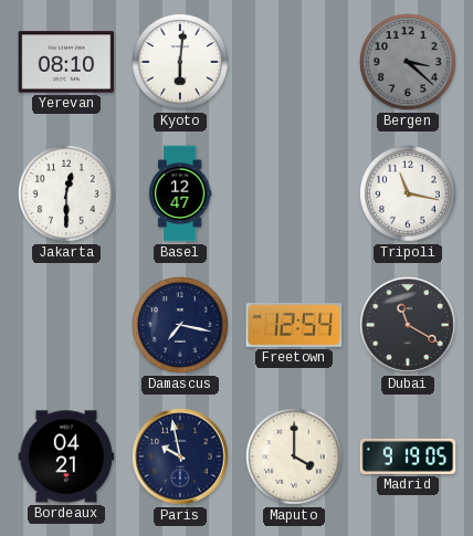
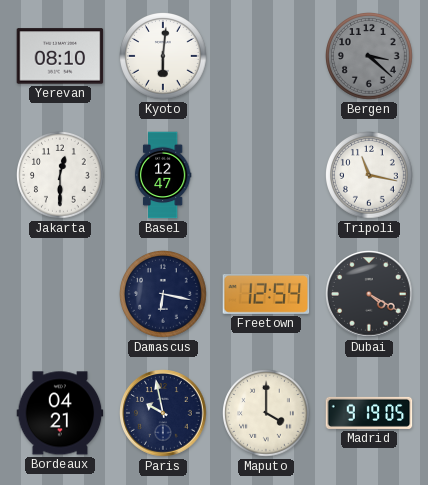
Damascus: 7:17 -> 6:17 (164, 295)
Dubai: 11:20 -> 4:20 (369, 294)
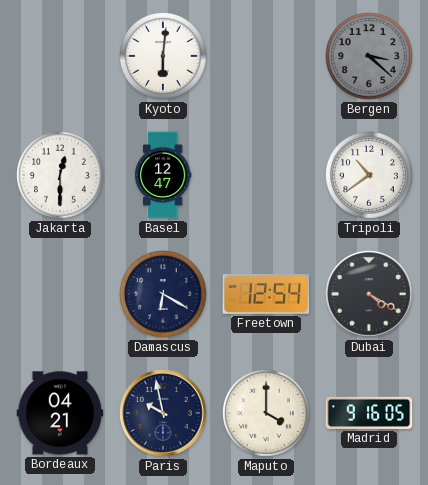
Yerevan: 08:10 -> none (60, 56)
Tripoli: 11:17 -> 10:39 (370, 176)
Damascus: 6:17 -> 6:20 (164, 295)
Madrid: 9:19 -> 9:16 (369, 413)
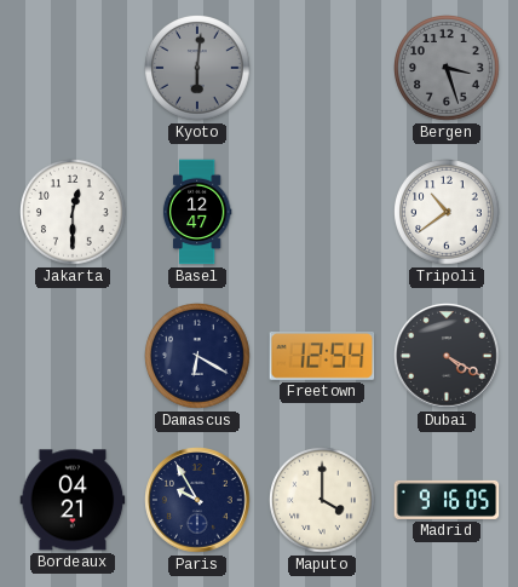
Kyoto dial: white -> grey (198, 69)
Bergen: 3:22 -> 3:27 (448, 69)
Paris: 9:58 -> 9:55 (197, 500)
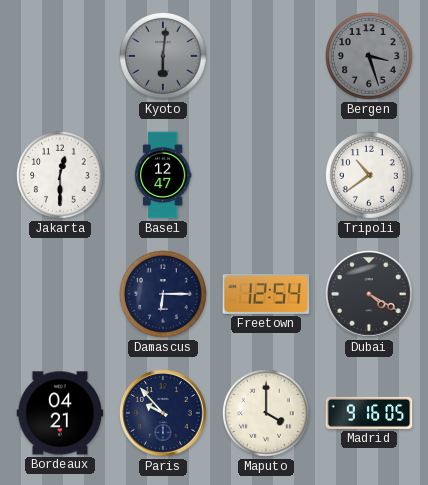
Damascus: 6:20 -> 6:15 (164, 295)
Paris: 9:55 -> 9:53 (163, 413)
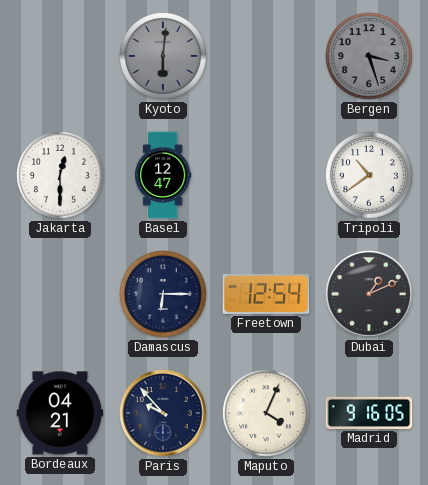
Dubai: 4:20 -> 1:11 (369, 294)
Maputo: 4:00 -> 4:04 (267, 414)
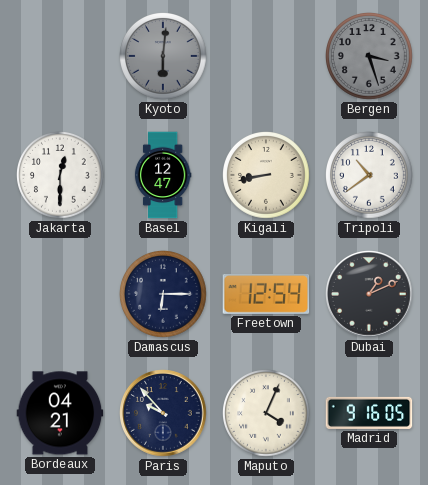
Kigali: none -> 8:43 (267, 176)
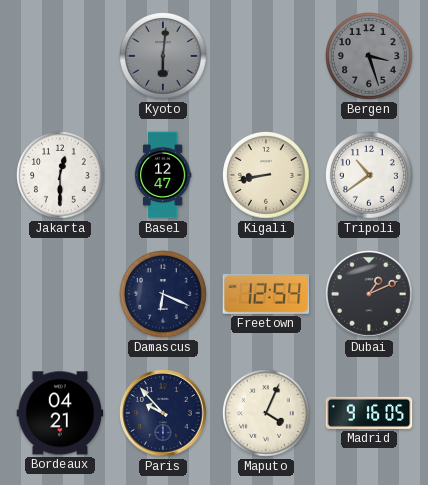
Damascus: 6:15 -> 6:19 (164, 295)
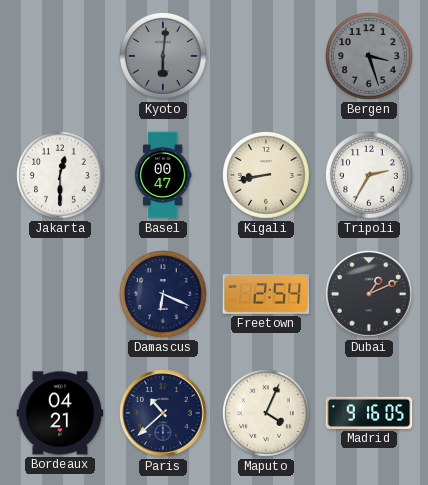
Basel: 12:47 -> 00:47 (163, 175)
Tripoli: 10:39 -> 2:35 (370, 176)
Freetown: 12:54 -> 2:54 (266, 294)
Paris: 9:53 -> 10:38 (163, 413)
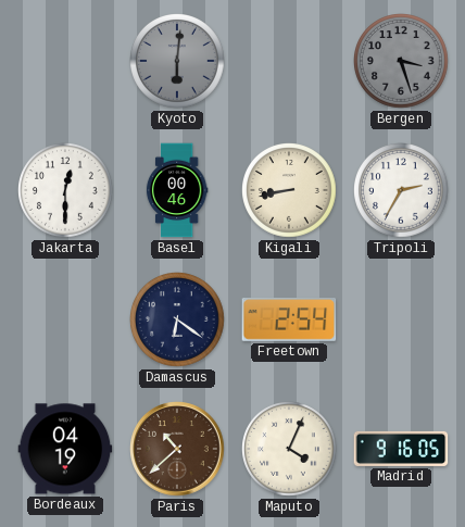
Basel: 00:47 -> 00:46 (177, 190)
Damascus: 6:19 -> 6:21 (178, 321)
Dubai: 1:11 -> none (369, 294)
Bordeaux: 04:21 -> 04:19 (65, 449)
Paris dial: navy -> brown (177, 449)
